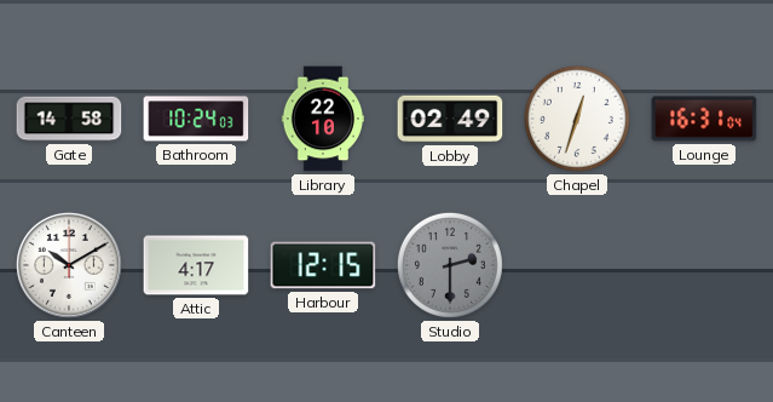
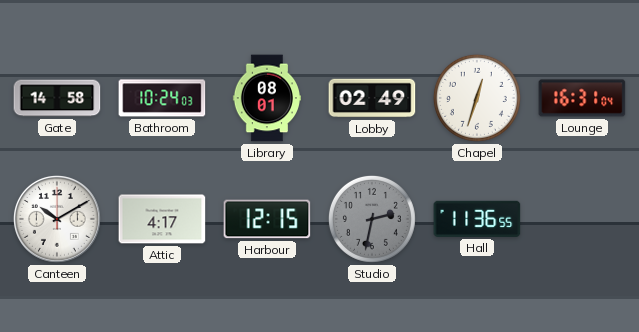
Library: 22:10 -> 08:01 (266, 98)
Studio: 2:30 -> 2:32 (372, 219)
Hall: none -> 11:36 (477, 219)
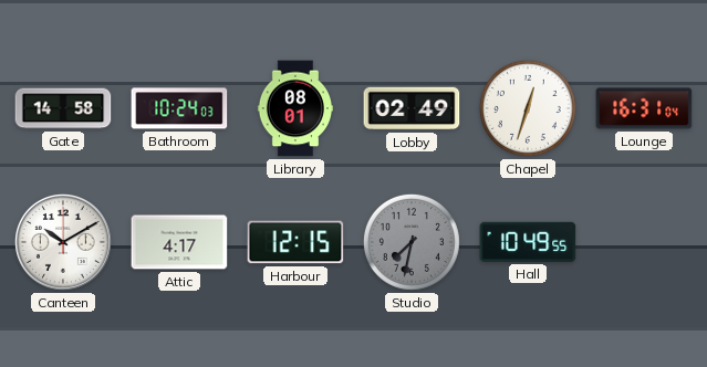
Studio: 2:32 -> 7:32 (412, 242)
Hall: 11:36 -> 10:49 (528, 242)
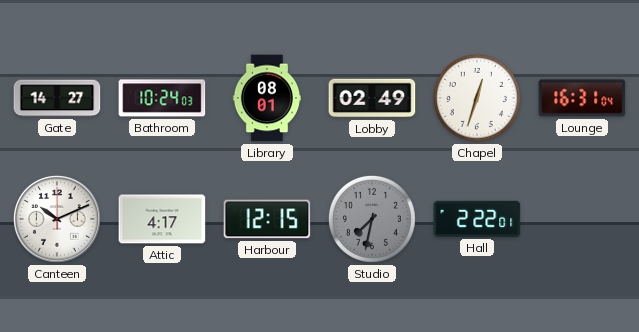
Gate: 14:58 -> 14:27 (57, 98)
Canteen: 10:10 -> 10:11 (57, 219)
Hall: 10:49 -> 2:22 (477, 219)
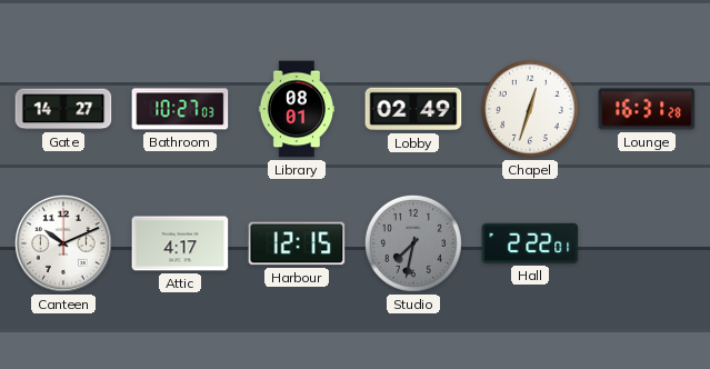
Bathroom: 10:24 -> 10:27 (180, 109)
Lounge: 16:31:04 -> 16:31:28 (647, 109)
